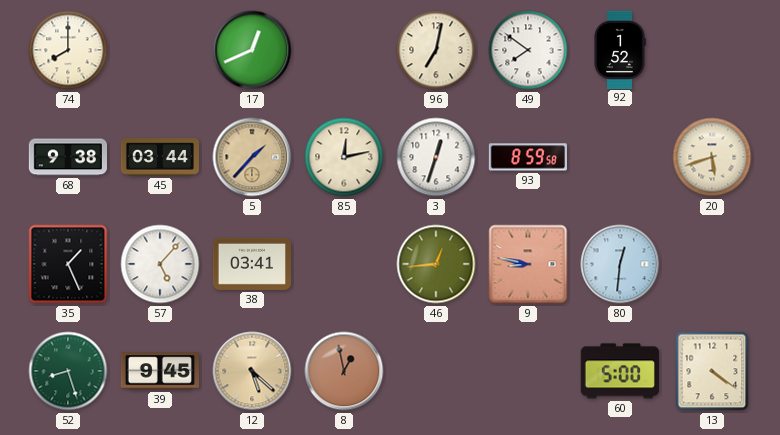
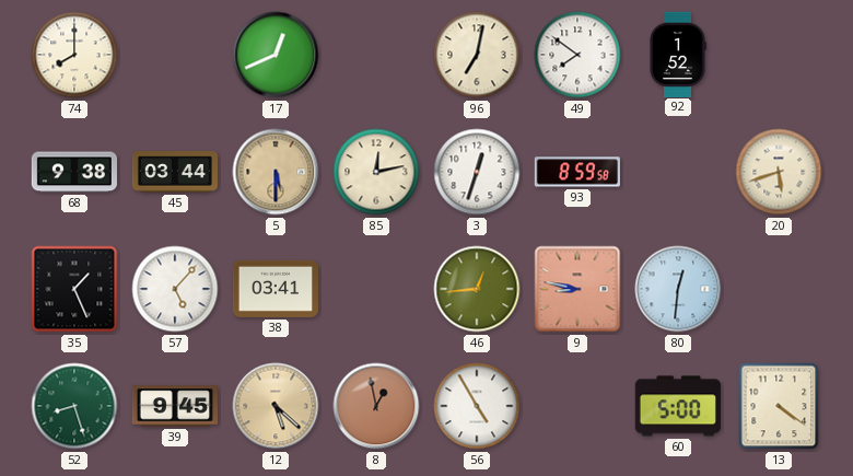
5: 1:37 -> 5:30 (276, 172)
56: none -> 4:55 (477, 406)
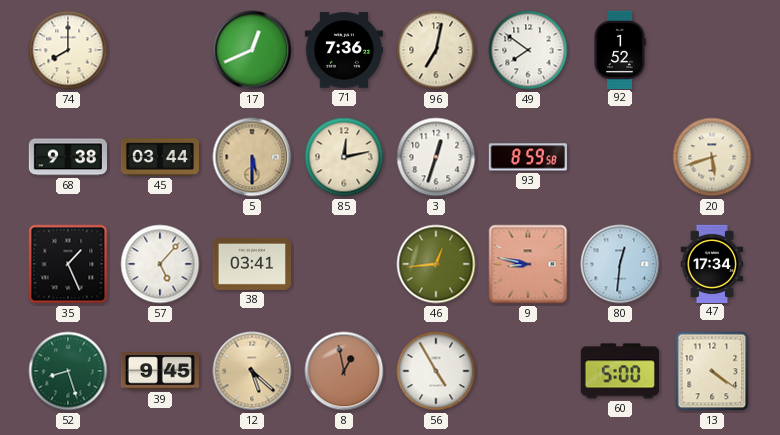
71: none -> 7:36 (343, 50)
47: none -> 17:34 (712, 263)
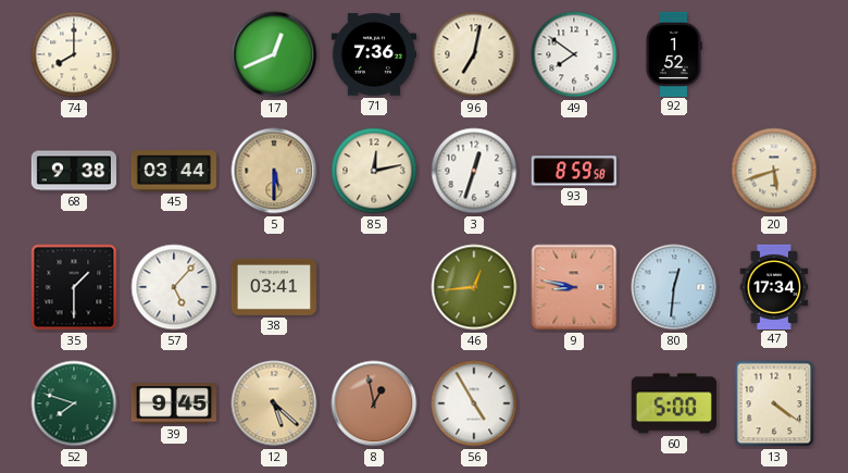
35: 1:26 -> 1:30 (74, 287)
52: 8:27 -> 7:48 (74, 403)
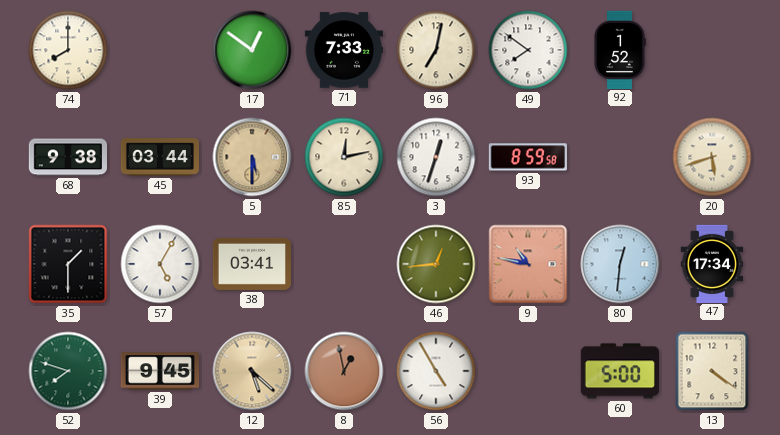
17: 12:41 -> 12:51 (252, 50)
71: 7:36 -> 7:33 (343, 50)
57: 5:07 -> 5:05 (160, 264)
9: 8:47 -> 10:47 (528, 264)
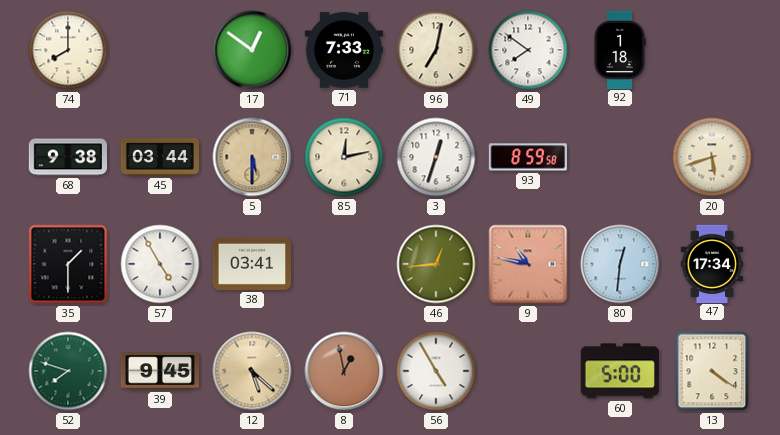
92: 1:52 -> 1:18 (620, 49)
57: 5:05 -> 4:55 (160, 264)
